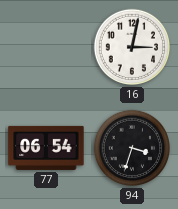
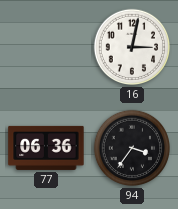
77: 06:54 -> 06:36 (46, 148)
94: 3:33 -> 3:36 (132, 148)
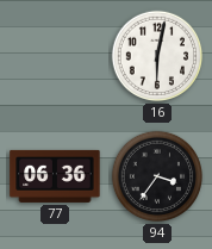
16: 3:02 -> 6:02 (157, 56)
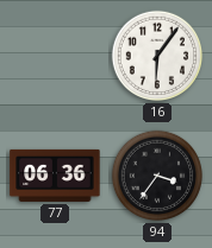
16: 6:02 -> 6:06 (157, 56)
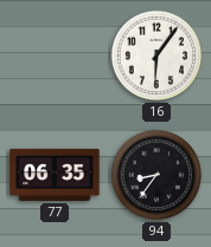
77: 06:36 -> 06:35 (55, 175)
94: 3:36 -> 8:36 (156, 175)
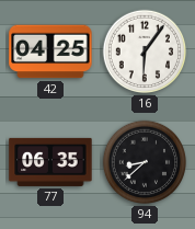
42: none -> 04:25 (50, 51)
94: 8:36 -> 8:38 (145, 162)
